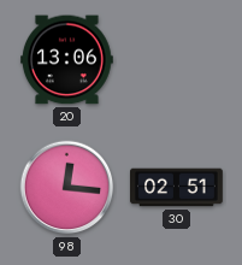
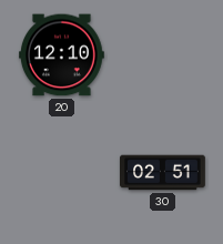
20: 13:06 -> 12:10 (62, 55)
98: 12:16 -> none (67, 188)
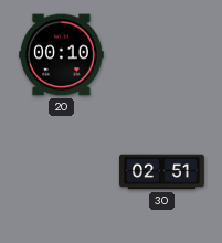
20: 12:10 -> 00:10 (62, 55)
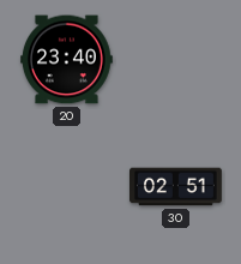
20: 00:10 -> 23:40 (67, 60)
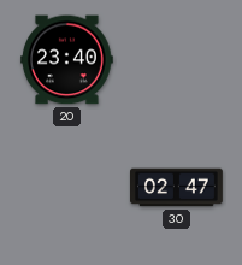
30: 02:51 -> 02:47 (177, 188)
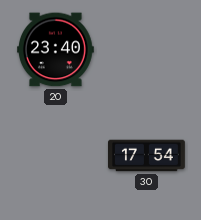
30: 02:47 -> 17:54 (147, 156)
